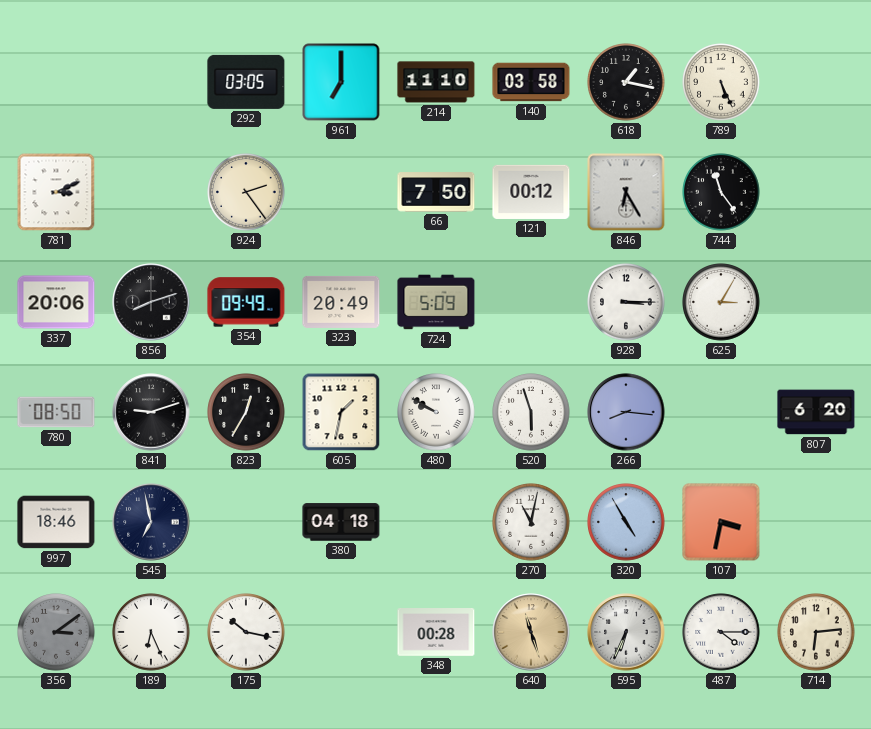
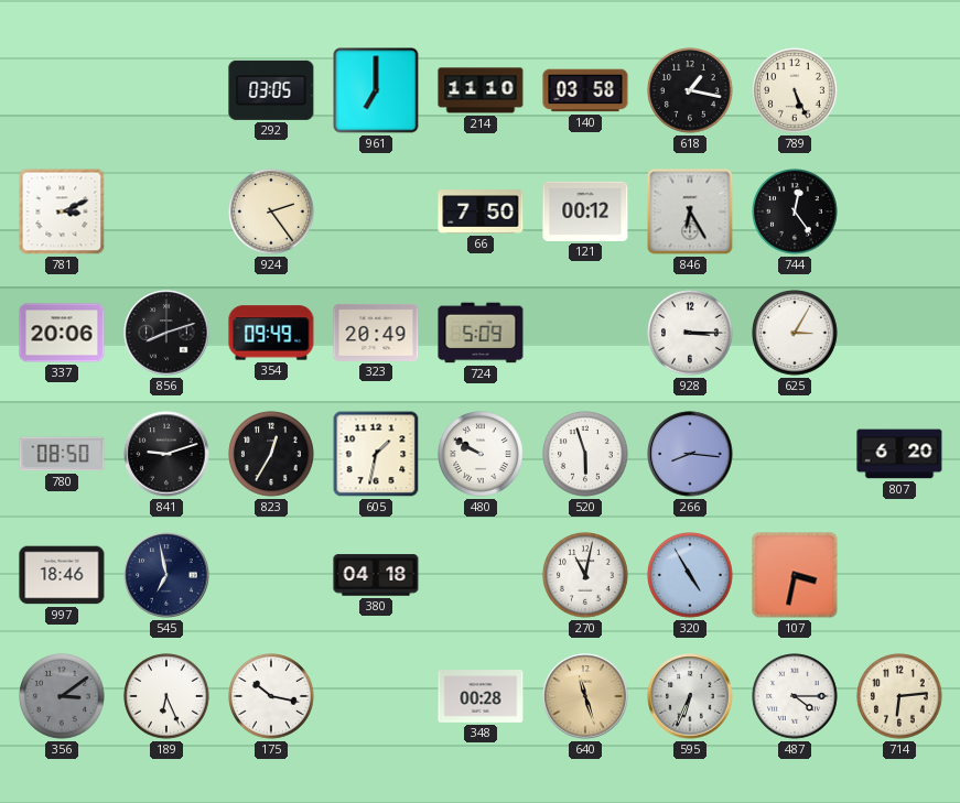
744: 11:24 -> 12:24 (795, 211)
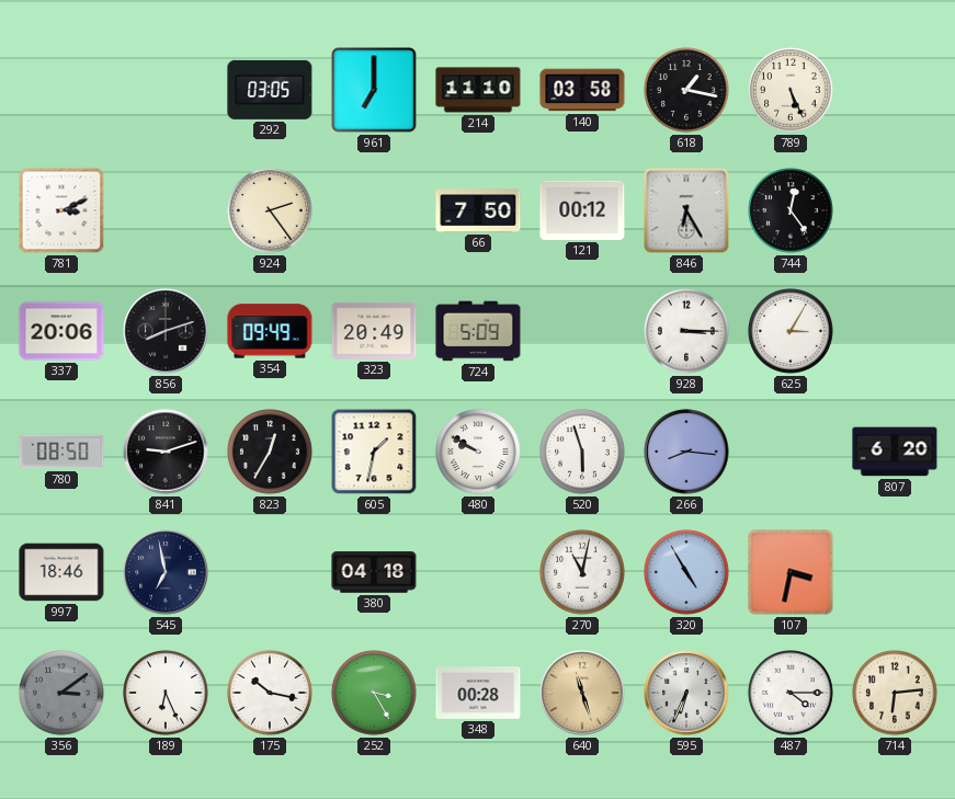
252: none -> 3:25 (374, 693)
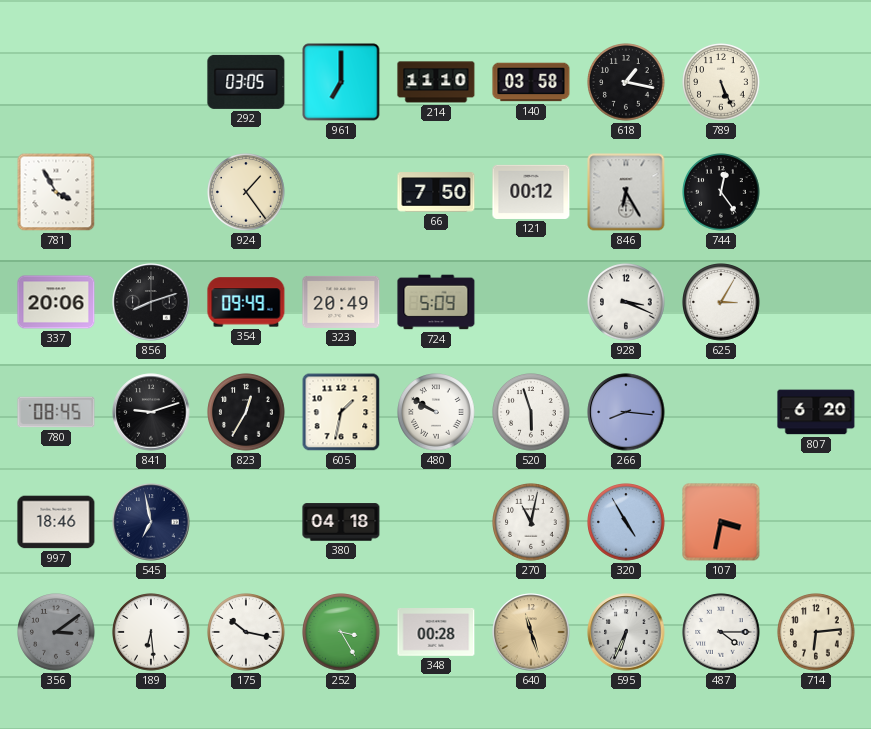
781: 3:11 -> 3:55 (56, 192)
924: 2:24 -> 1:24 (246, 192)
928: 3:15 -> 3:19 (626, 302)
780: 08:50 -> 08:45 (56, 412)
189: 6:26 -> 6:29 (151, 632)
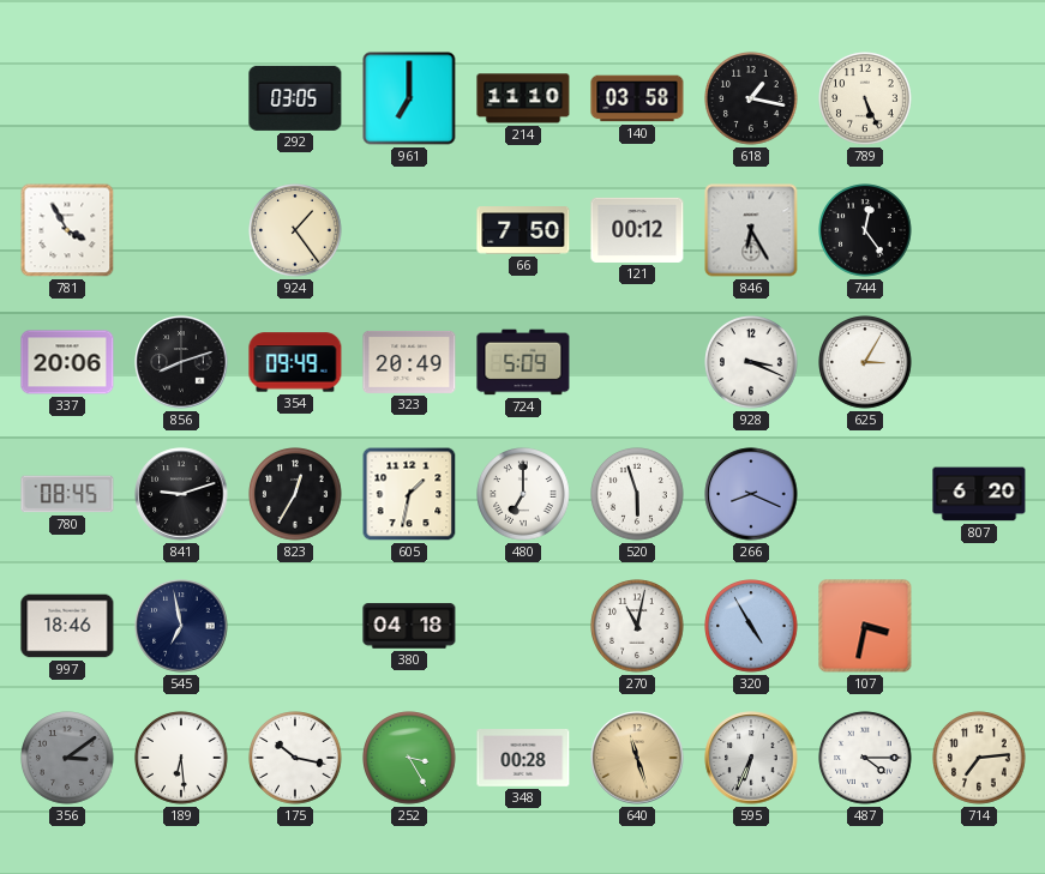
480: 9:50 -> 7:00 (523, 494)
266: 8:16 -> 8:19 (751, 494)
714: 6:14 -> 7:14 (979, 758)
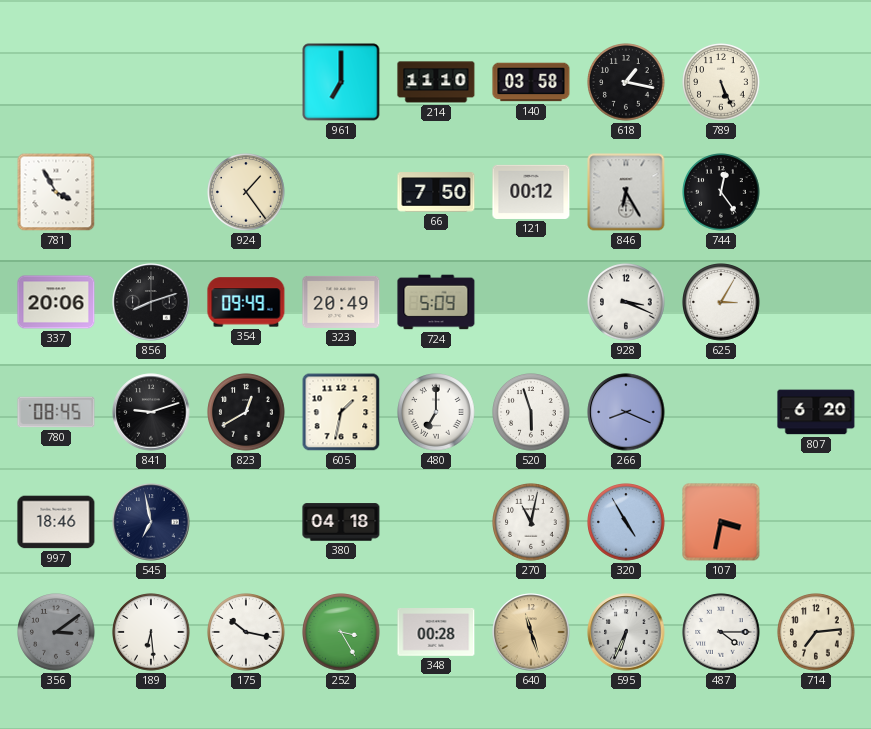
292: 03:05 -> none (295, 98)
823: 12:35 -> 12:40 (246, 412)
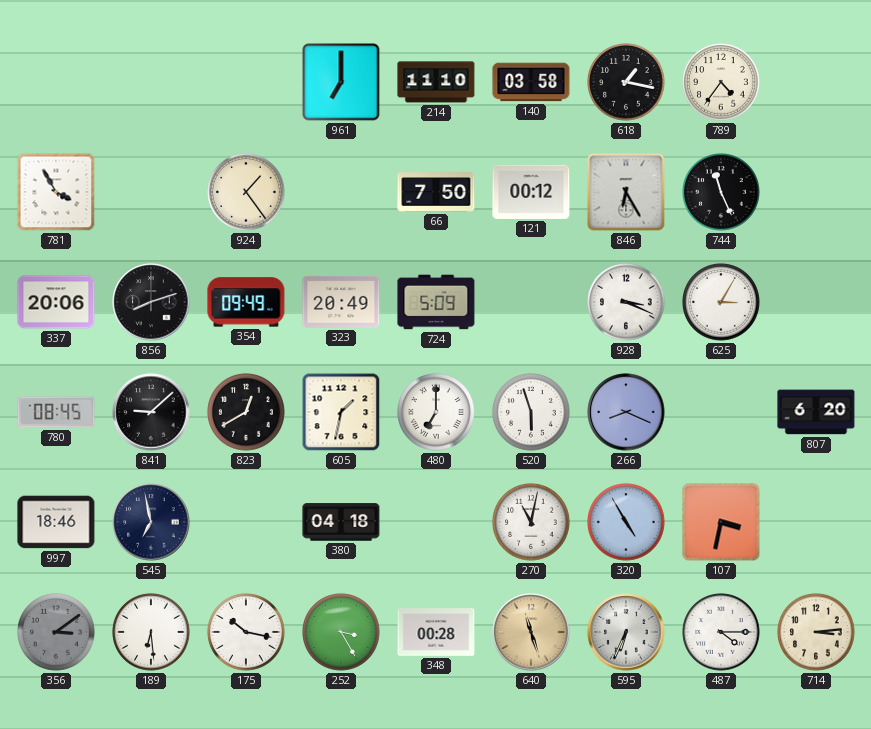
789: 5:26 -> 4:36 (721, 82)
744: 12:24 -> 11:26 (721, 192)
841: 9:12 -> 9:08 (151, 412)
714: 7:14 -> 3:14 (816, 632)
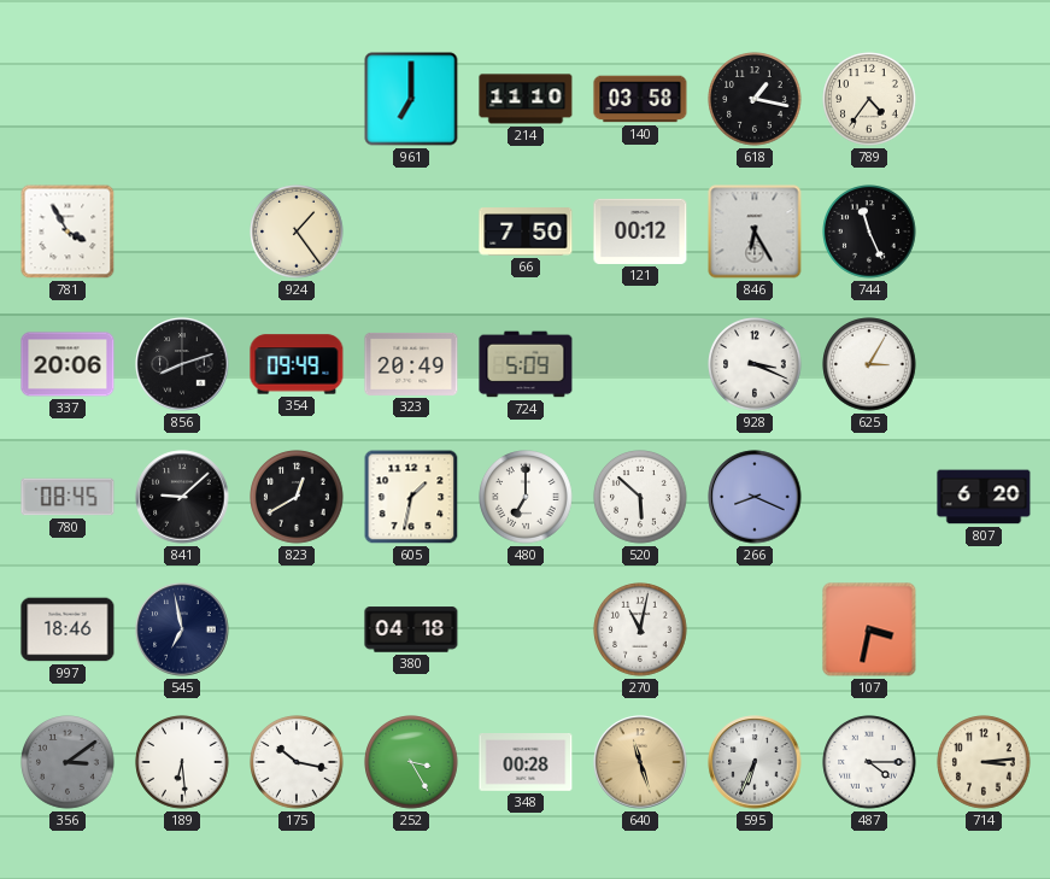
520: 5:57 -> 5:52 (640, 497)
320: 4:55 -> none (626, 522)
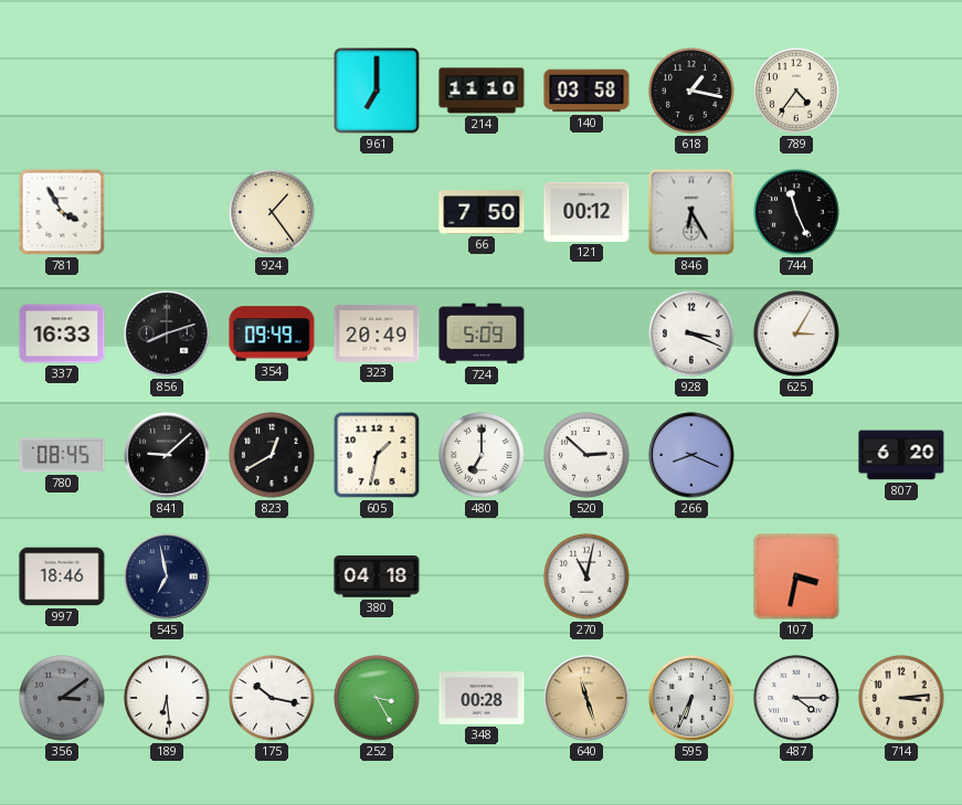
337: 20:06 -> 16:33 (62, 333)
520: 5:52 -> 2:52 (586, 455)
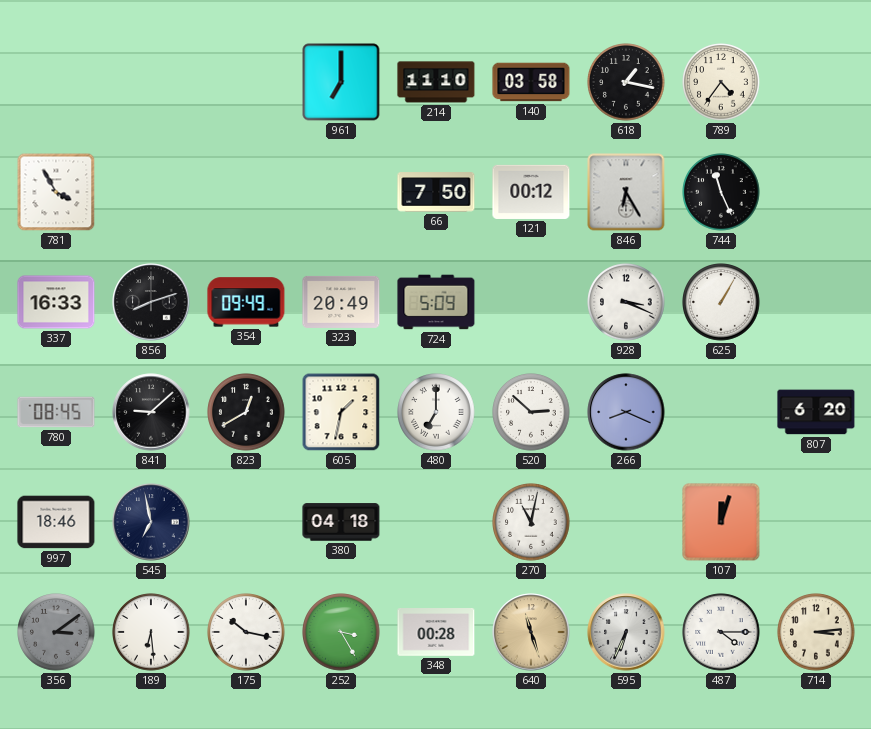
924: 1:24 -> none (272, 212)
625: 3:05 -> 1:05 (721, 302)
107: 3:32 -> 12:03 (721, 522)
